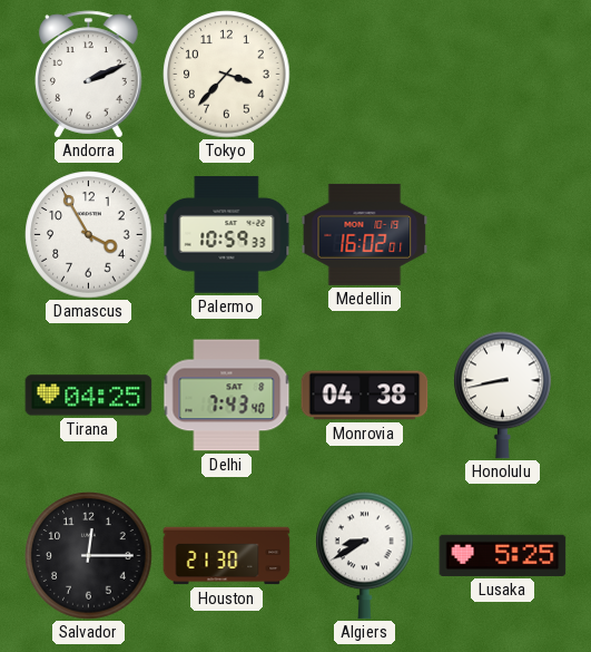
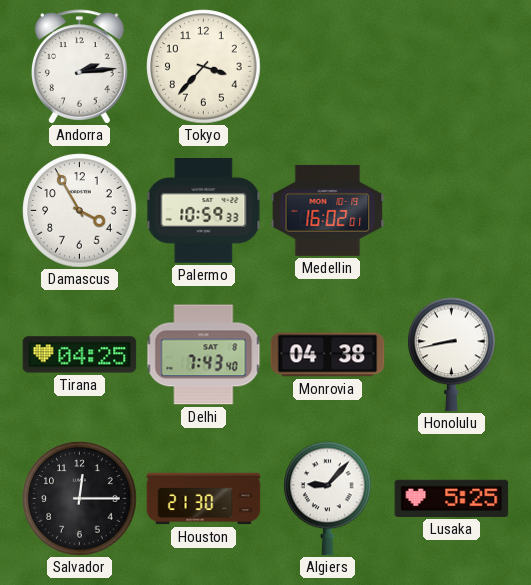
Andorra: 2:11 -> 2:14 (80, 67)
Algiers: 8:40 -> 9:07 (328, 499)
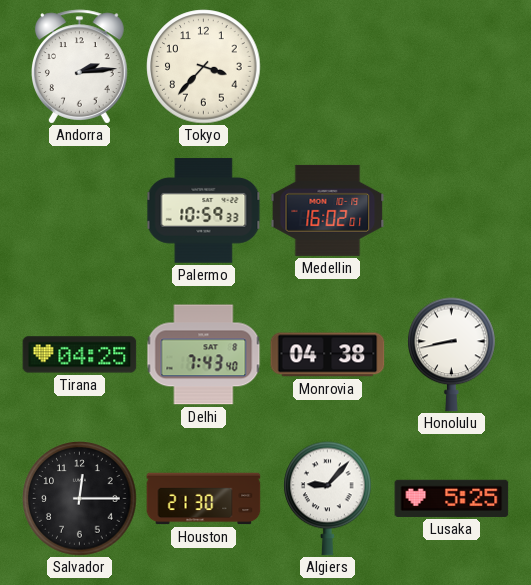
Damascus: 3:55 -> none (80, 211)
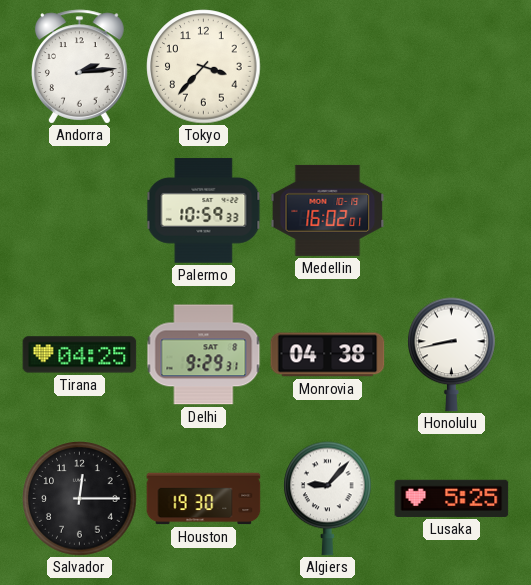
Delhi: 7:43 -> 9:29 (204, 355)
Houston: 21:30 -> 19:30 (204, 499)
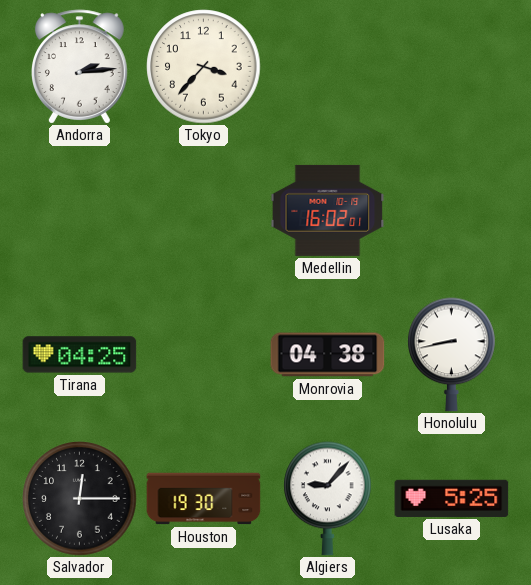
Palermo: 10:59 -> none (204, 211)
Delhi: 9:29 -> none (204, 355)
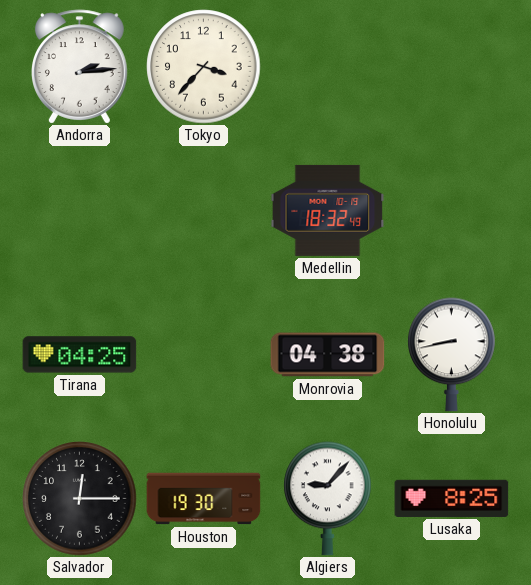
Medellin: 16:02 -> 18:32 (328, 210)
Lusaka: 5:25 -> 8:25 (452, 498)
